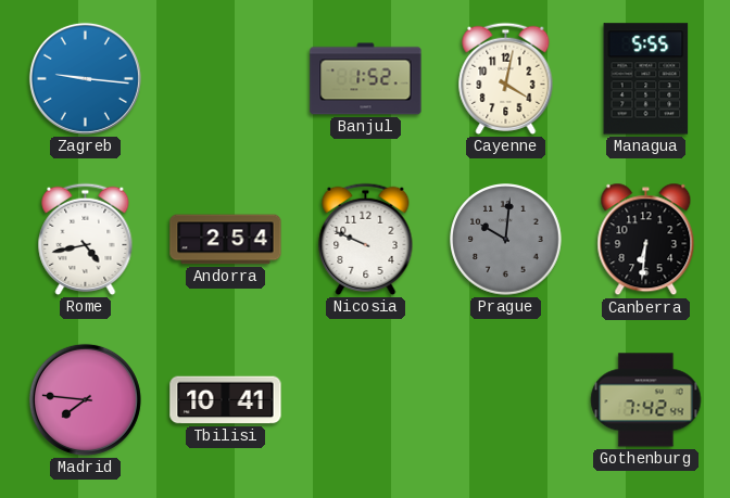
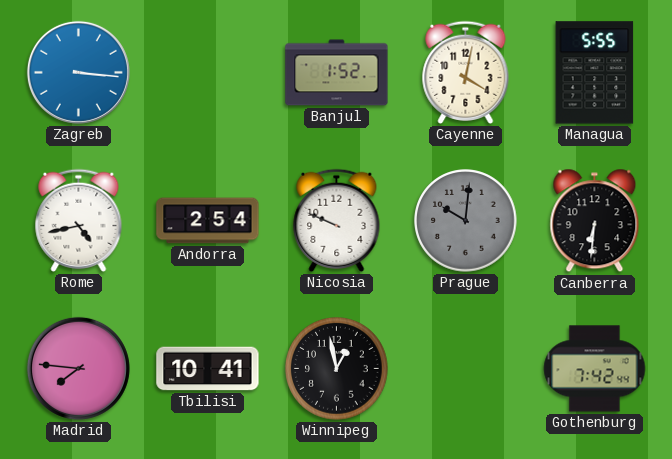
Zagreb: 9:16 -> 3:16 (78, 72)
Winnipeg: none -> 12:58 (337, 369)
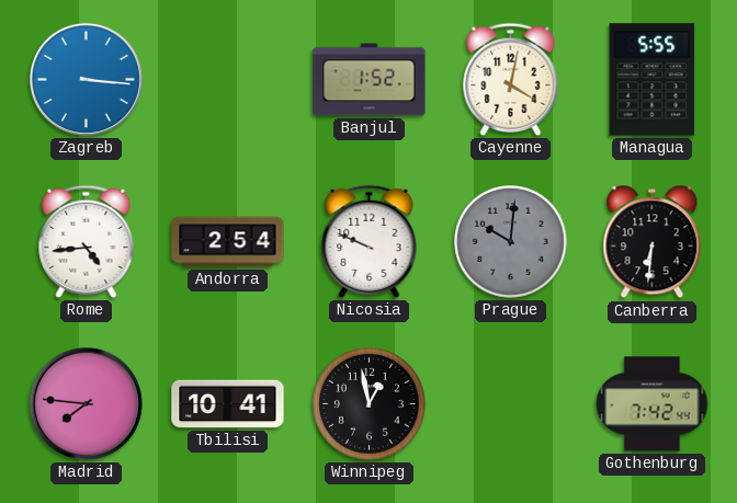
Rome: 4:43 -> 4:44 (87, 241)
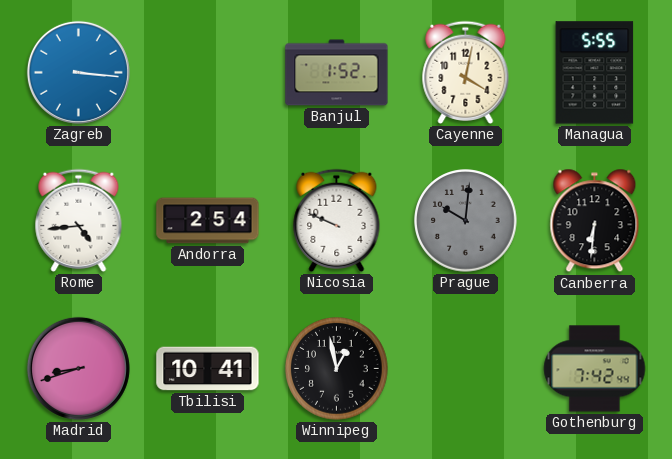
Madrid: 7:46 -> 8:42 (78, 368)
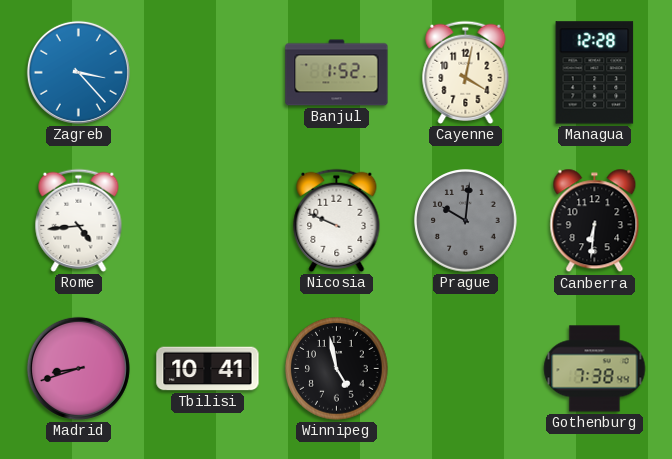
Zagreb: 3:16 -> 3:23 (78, 72)
Managua: 5:55 -> 12:28 (595, 73)
Andorra: 2:54 -> none (208, 221)
Winnipeg: 12:58 -> 4:58 (337, 369)
Gothenburg: 7:42 -> 7:38 (595, 369)
